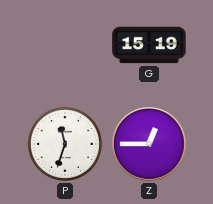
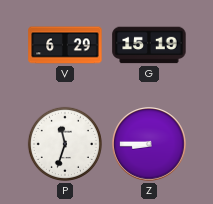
V: none -> 6:29 (65, 45)
Z: 12:45 -> 8:45 (149, 144)
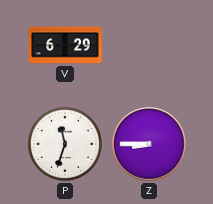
G: 15:19 -> none (149, 45)
